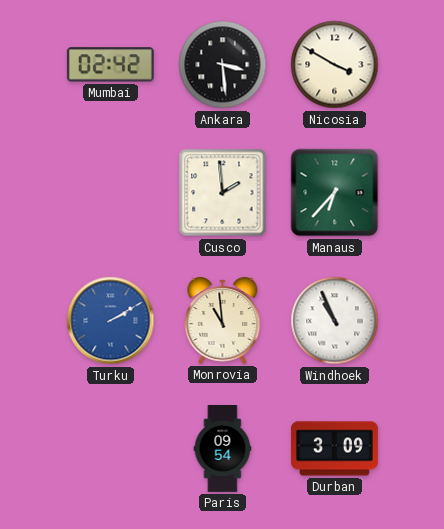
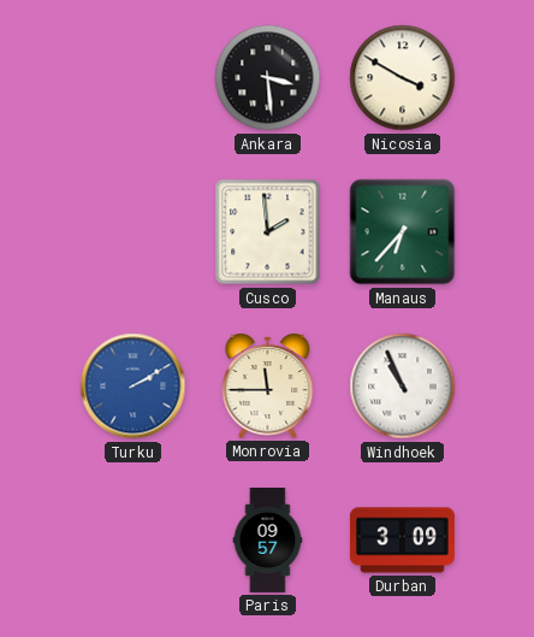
Mumbai: 02:42 -> none (110, 65)
Monrovia: 10:59 -> 11:45 (268, 385)
Paris: 09:54 -> 09:57 (268, 541)
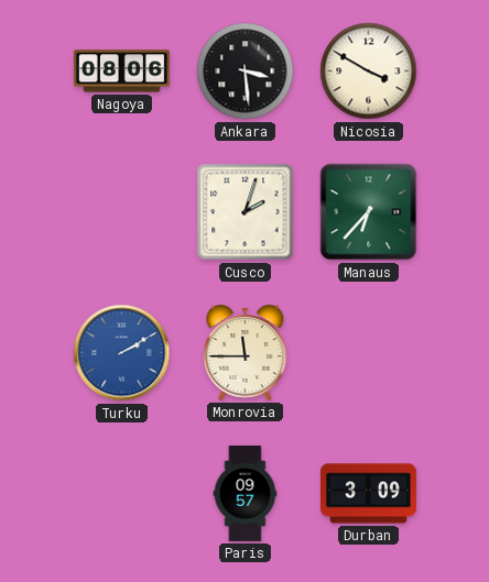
Nagoya: none -> 08:06 (121, 72)
Cusco: 1:59 -> 2:03 (246, 212)
Windhoek: 10:56 -> none (403, 387)
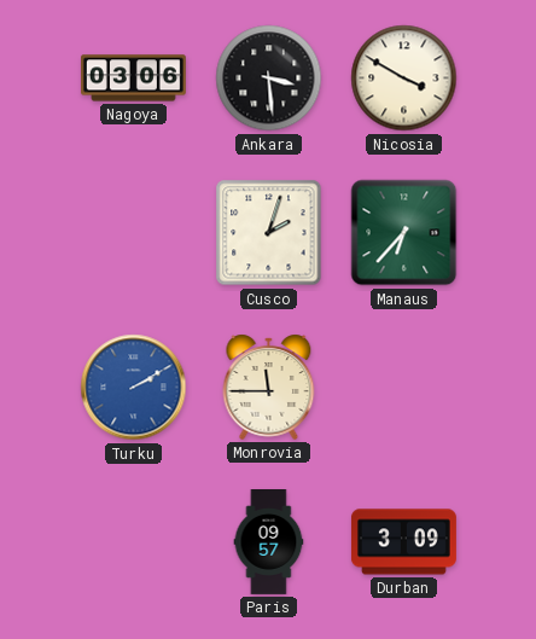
Nagoya: 08:06 -> 03:06 (133, 79)
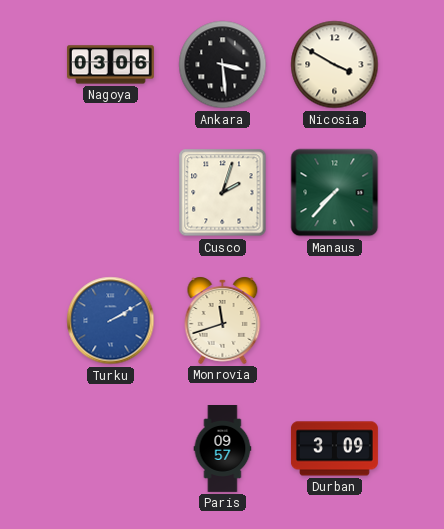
Manaus: 6:37 -> 7:37 (335, 193)
Monrovia: 11:45 -> 11:42 (223, 320)
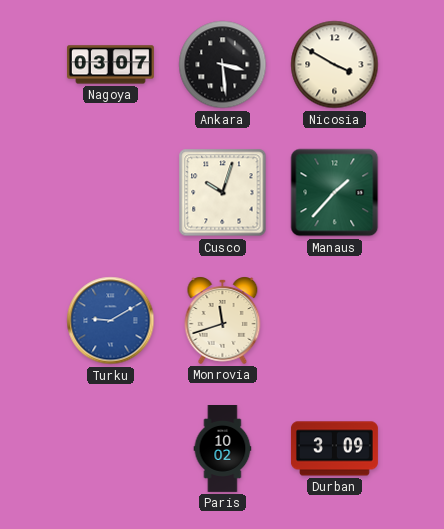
Nagoya: 03:06 -> 03:07 (110, 65)
Cusco: 2:03 -> 10:03 (223, 193)
Manaus: 7:37 -> 1:37 (335, 193)
Turku: 2:10 -> 9:10 (111, 321)
Paris: 09:57 -> 10:02 (223, 449)
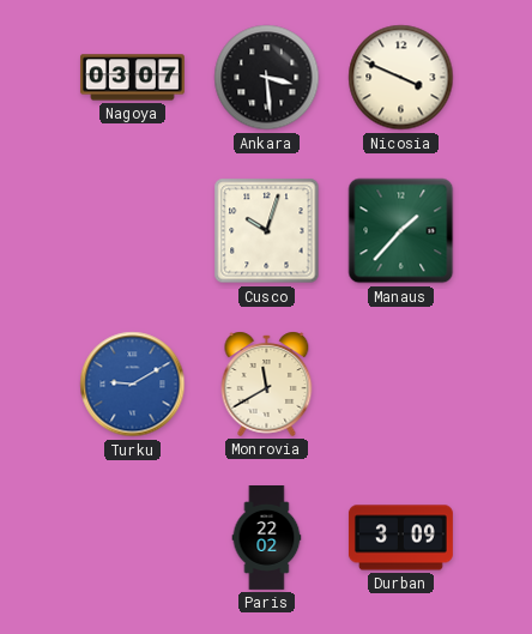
Nicosia: 3:50 -> 3:49 (401, 78)
Monrovia: 11:42 -> 11:40 (267, 384)
Paris: 10:02 -> 22:02 (267, 538)
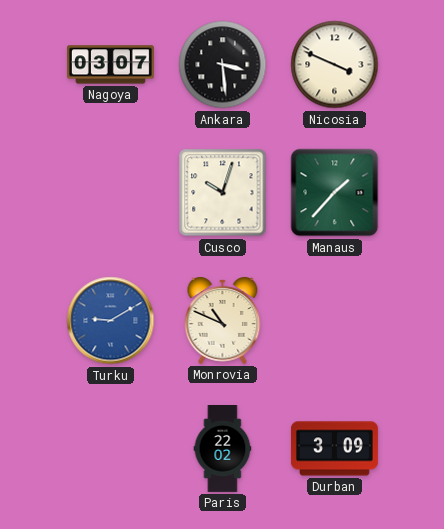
Monrovia: 11:40 -> 10:49 (223, 320)
